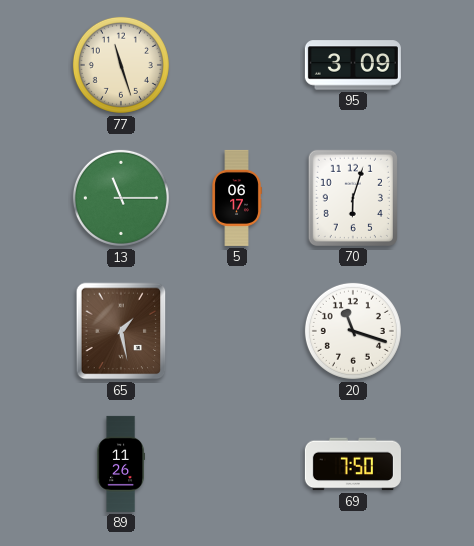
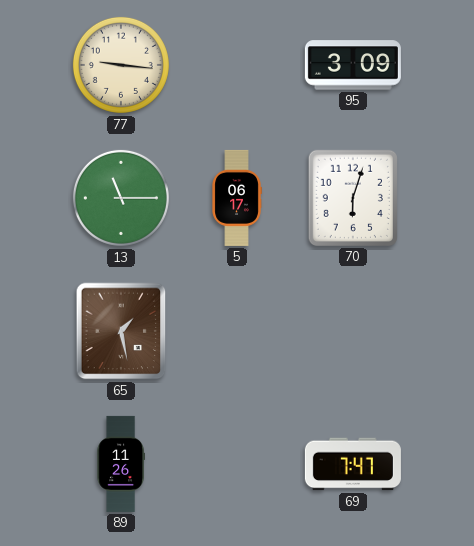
77: 11:27 -> 9:16 (121, 65)
20: 11:18 -> none (353, 331)
69: 7:50 -> 7:47 (353, 464)
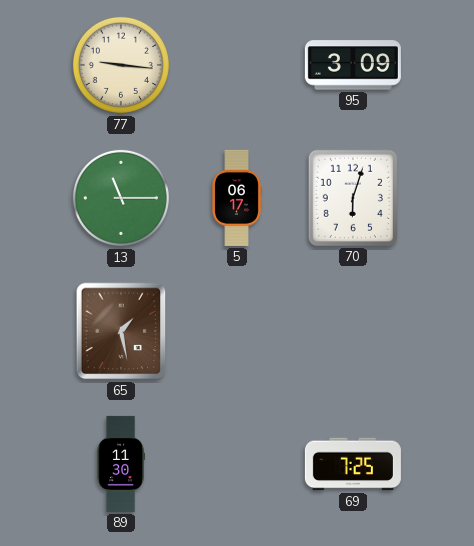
89: 11:26 -> 11:30 (121, 464)
69: 7:47 -> 7:25 (353, 464)
